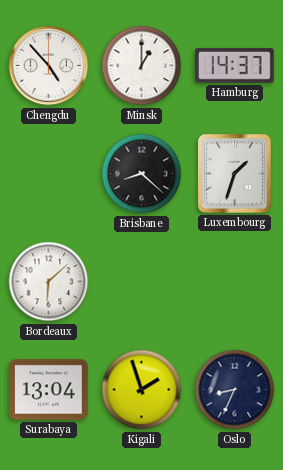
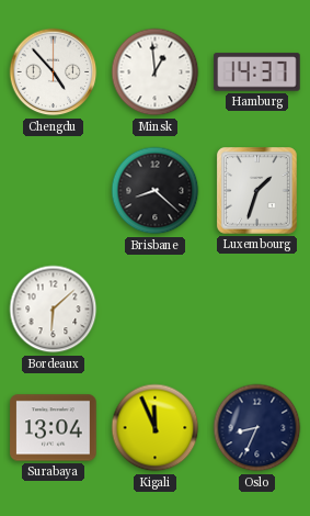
Minsk: 1:00 -> 12:59 (156, 72)
Kigali: 1:57 -> 11:56 (156, 428)
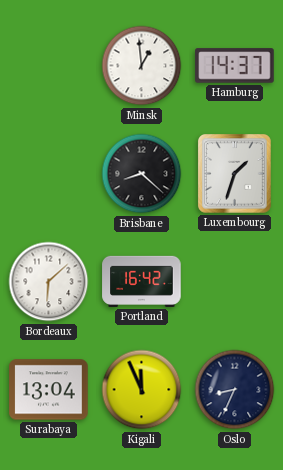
Chengdu: 4:53 -> none (54, 72)
Portland: none -> 16:42 (142, 281)
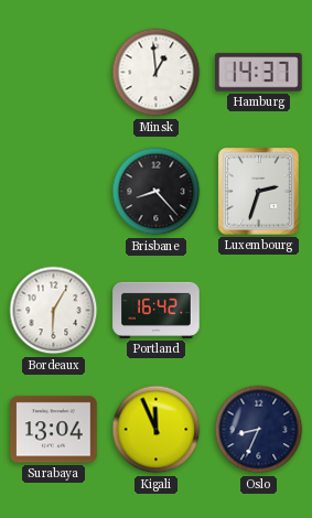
Brisbane: 8:22 -> 8:23 (157, 192)
Luxembourg: 1:33 -> 2:33 (259, 192)
Bordeaux: 6:08 -> 6:05 (54, 311)
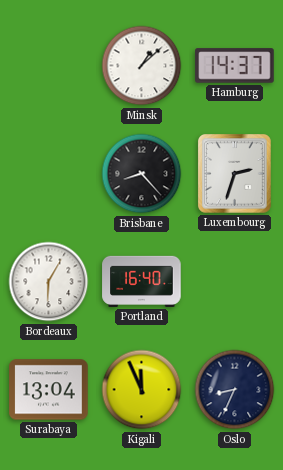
Minsk: 12:59 -> 1:08 (142, 66)
Portland: 16:42 -> 16:40 (142, 281)
